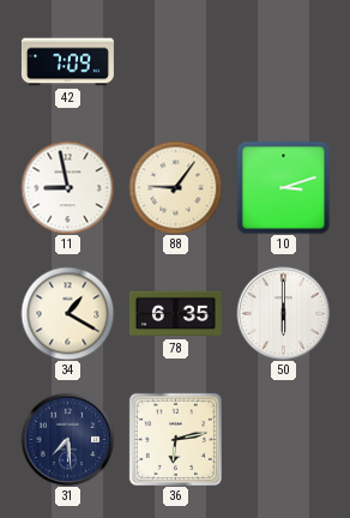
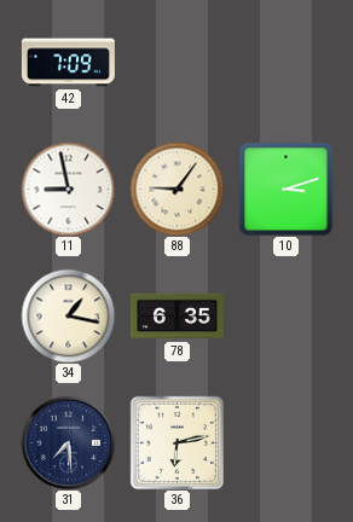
34: 1:20 -> 1:17 (68, 315)
50: 6:00 -> none (283, 313)
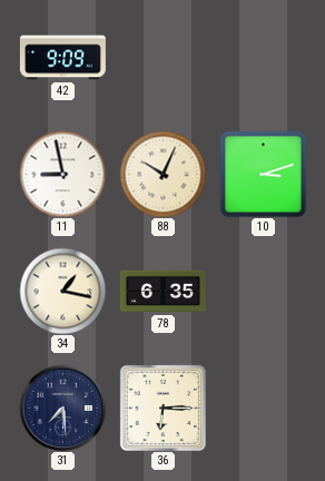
42: 7:09 -> 9:09 (62, 58)
88: 9:06 -> 10:04 (162, 174)
36: 6:13 -> 6:15 (162, 408)
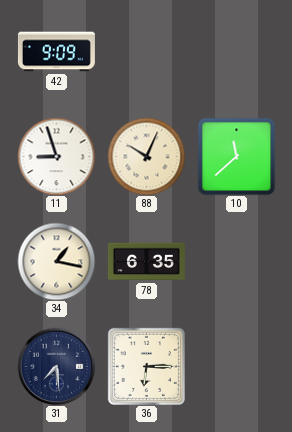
11: 8:58 -> 8:57 (56, 156)
10: 3:12 -> 11:38 (236, 156)
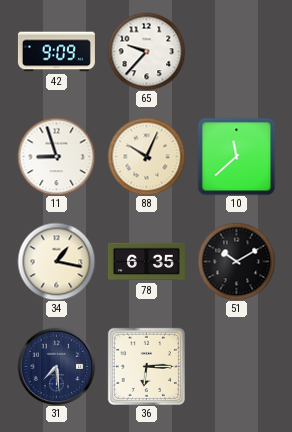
65: none -> 9:37 (146, 51)
51: none -> 10:10 (236, 261)
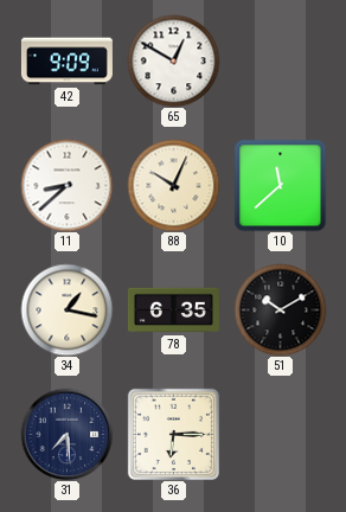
65: 9:37 -> 12:50 (173, 60)
11: 8:57 -> 8:38 (66, 185)
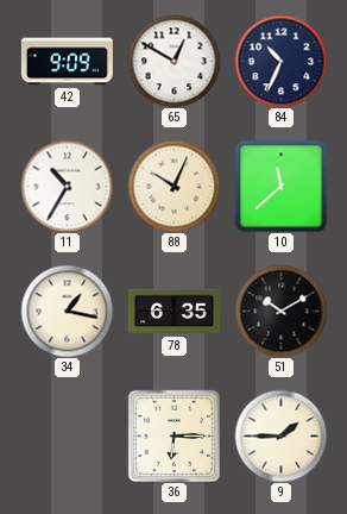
84: none -> 10:34 (280, 61)
11: 8:38 -> 10:35 (67, 186)
31: 7:29 -> none (66, 434)
9: none -> 1:45 (280, 435)
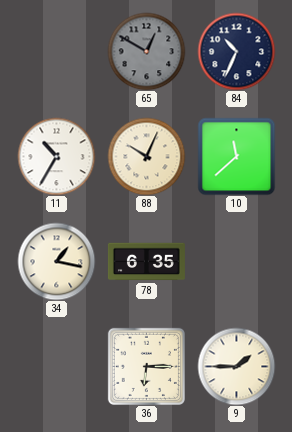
42: 9:09 -> none (67, 62)
65 dial: white -> grey (146, 51)
51: 10:10 -> none (280, 311)
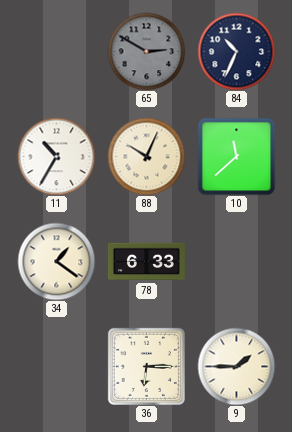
65: 12:50 -> 2:50 (146, 51)
34: 1:17 -> 1:21 (56, 261)
78: 6:35 -> 6:33 (146, 262)
